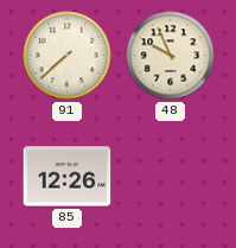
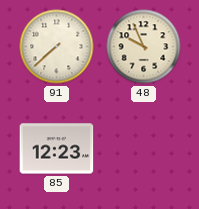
85: 12:26 -> 12:23 (57, 149)
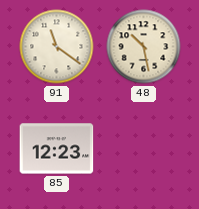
91: 7:38 -> 11:21 (57, 47)
48: 9:56 -> 10:28 (144, 47)
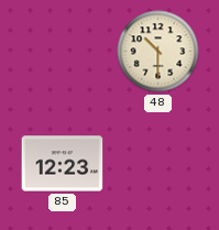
91: 11:21 -> none (57, 47)
48: 10:28 -> 10:30 (158, 52)
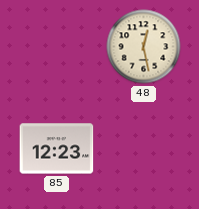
48: 10:30 -> 12:28 (144, 47)
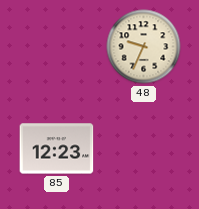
48: 12:28 -> 9:34 (144, 47)
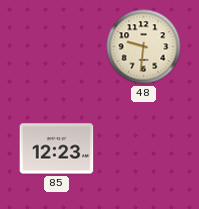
48: 9:34 -> 9:31 (144, 47)
